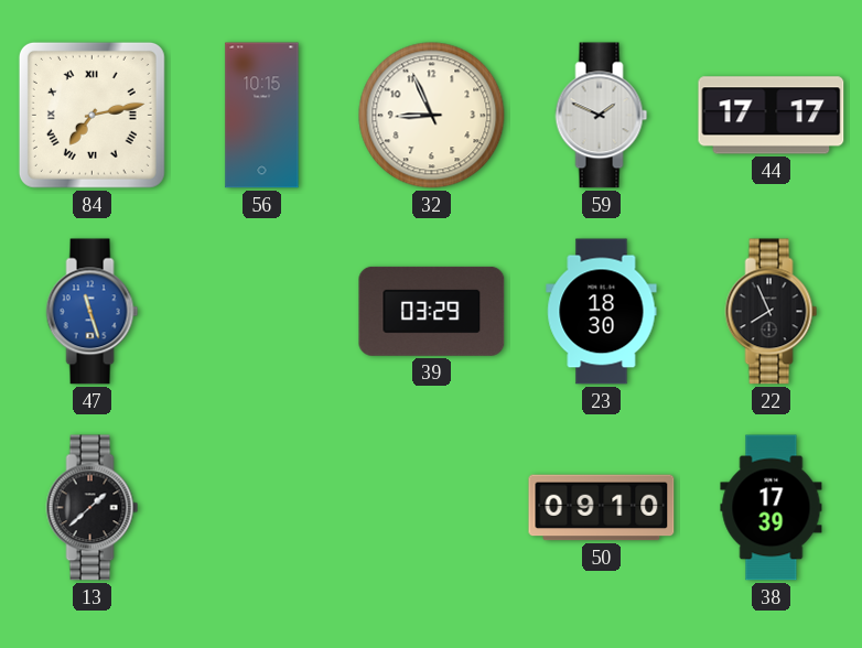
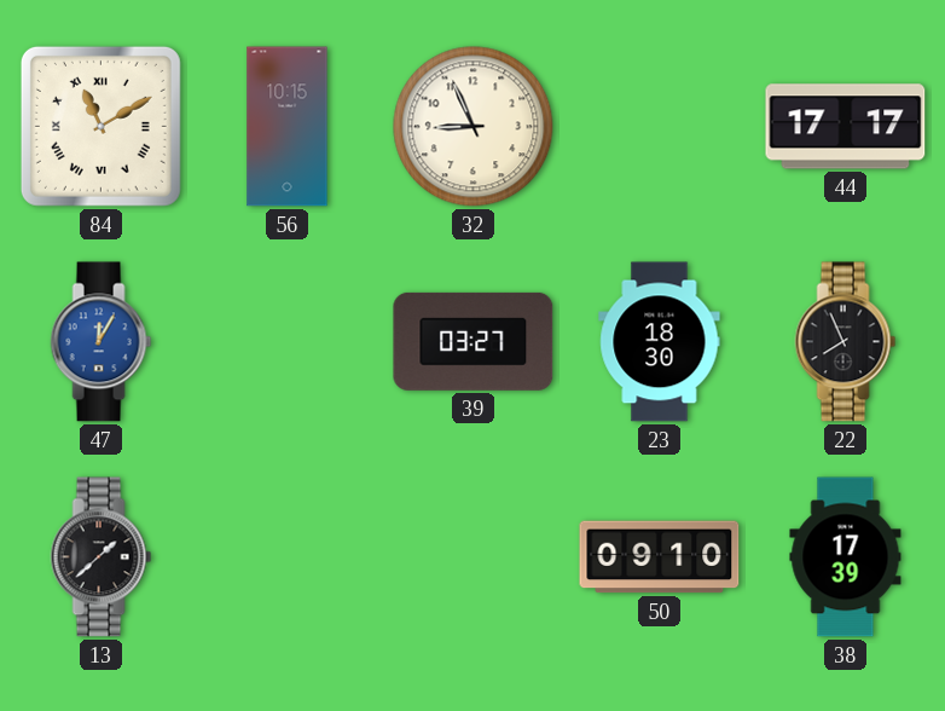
84: 7:13 -> 11:10 (100, 126)
59: 1:49 -> none (602, 116)
47: 11:27 -> 12:05 (102, 342)
39: 03:29 -> 03:27 (474, 341)
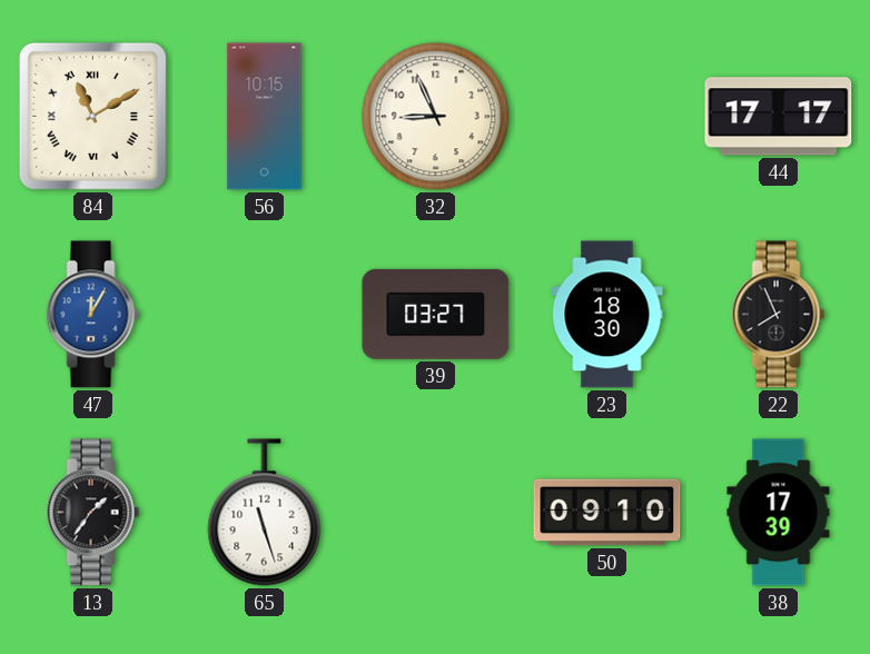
13: 1:38 -> 1:36 (93, 513)
65: none -> 11:27 (265, 513)
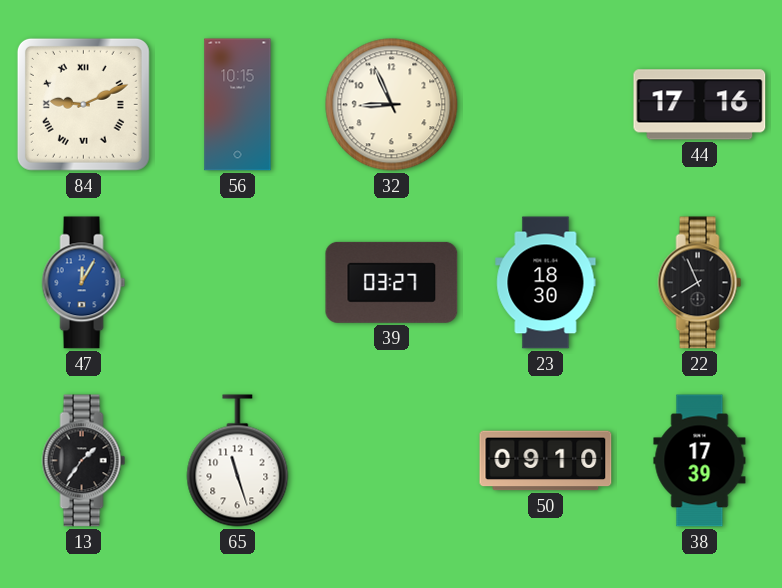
84: 11:10 -> 9:11 (83, 104)
44: 17:17 -> 17:16 (700, 105)
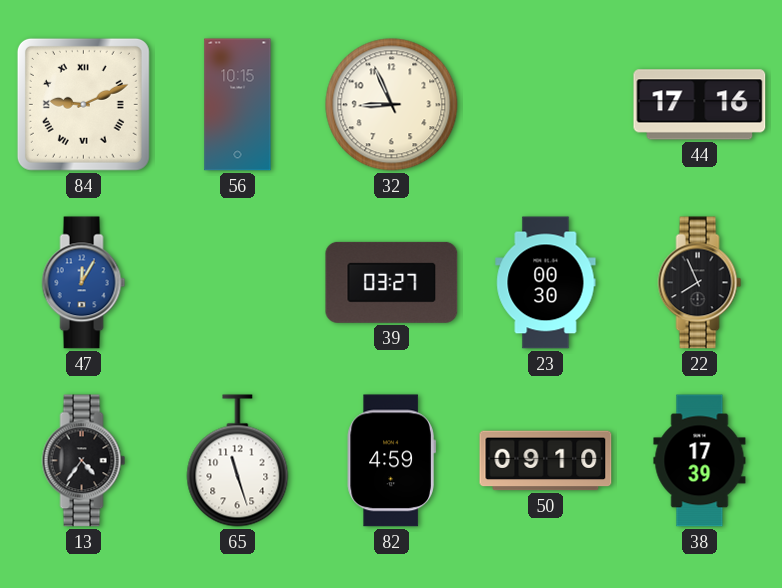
23: 18:30 -> 00:30 (546, 283)
13: 1:36 -> 4:36 (84, 461)
82: none -> 4:59 (391, 461)
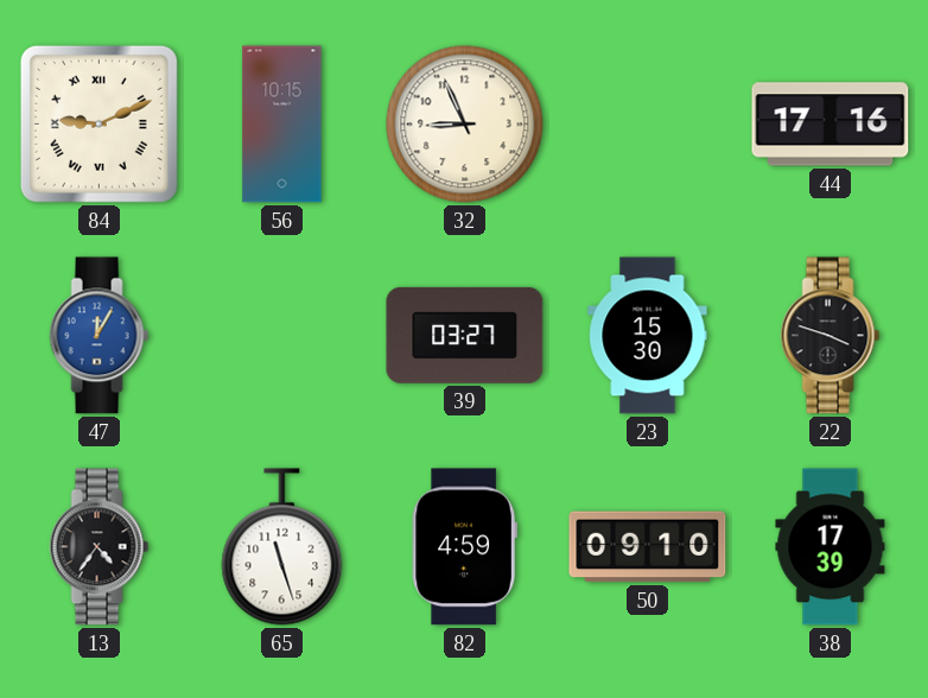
23: 00:30 -> 15:30 (648, 336)
22: 7:56 -> 3:48 (831, 336)
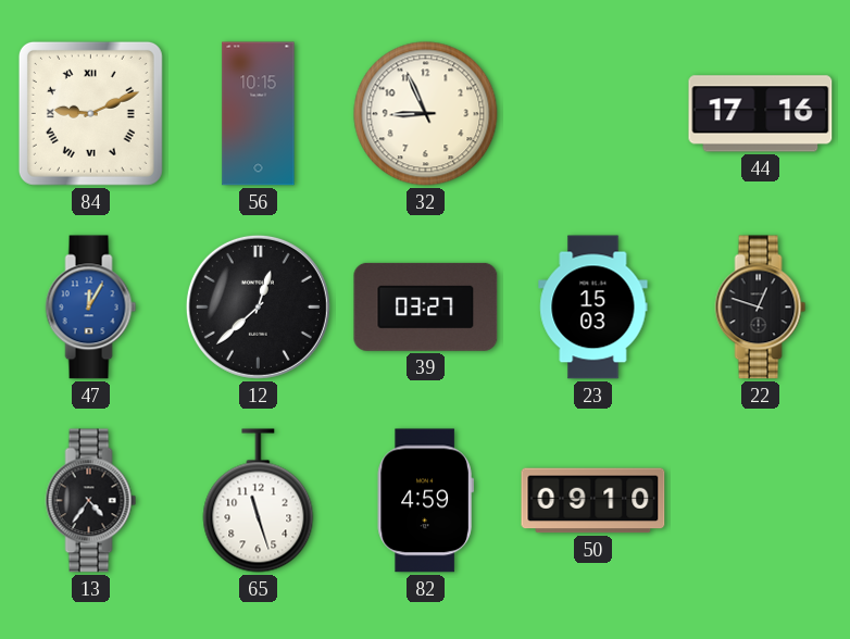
12: none -> 12:38 (258, 306)
23: 15:30 -> 15:03 (593, 308)
22: 3:48 -> 12:48 (761, 308)
38: 17:39 -> none (831, 547)
